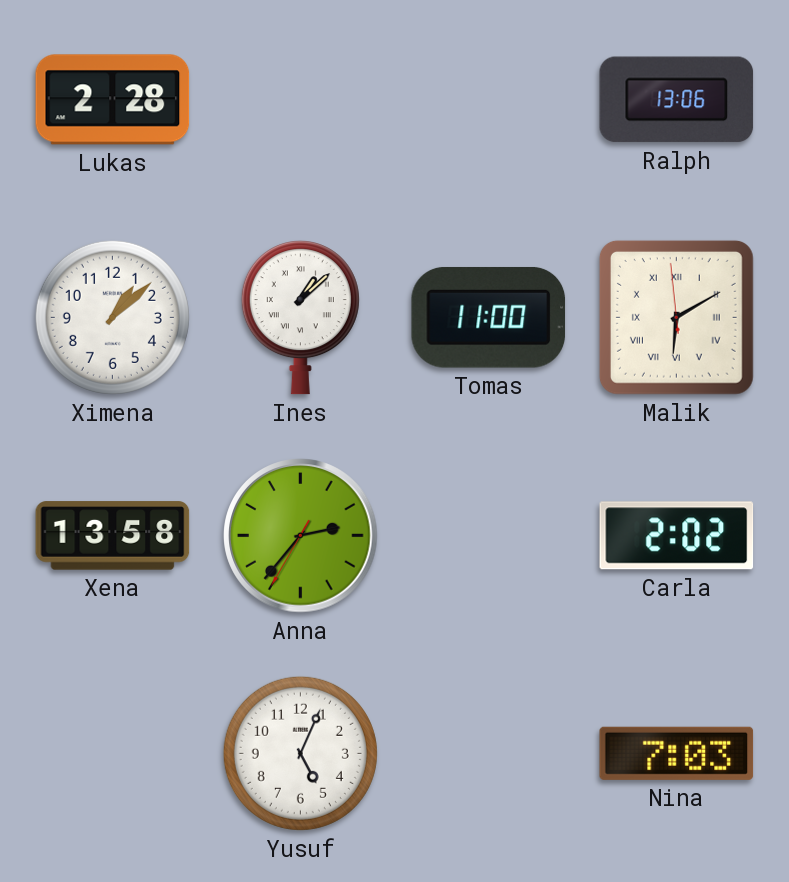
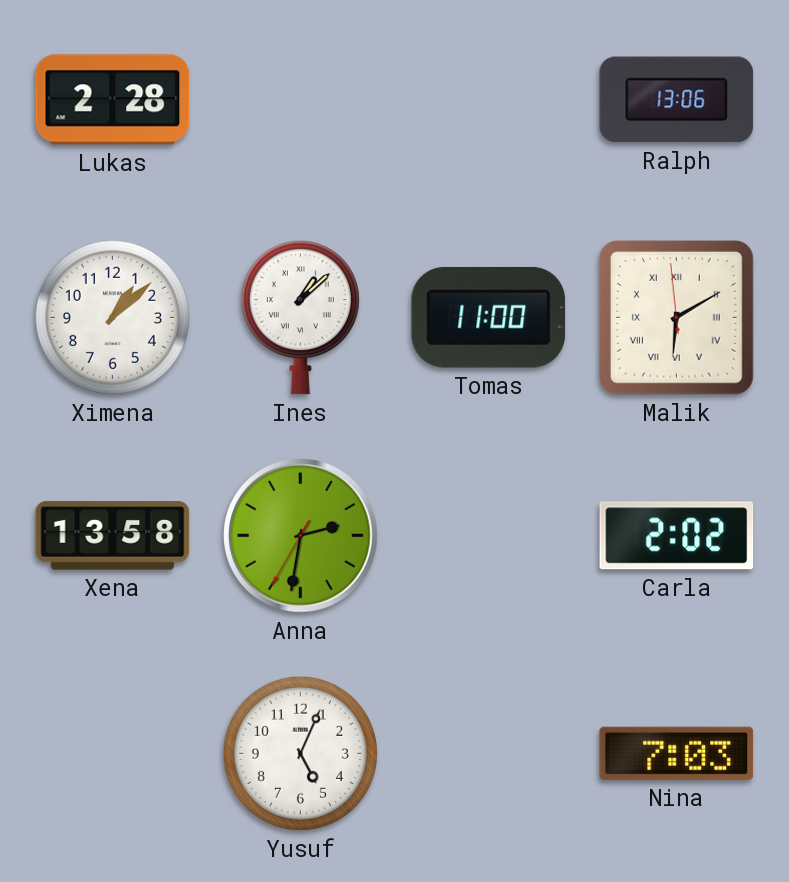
Anna: 2:36 -> 2:31 (301, 536)
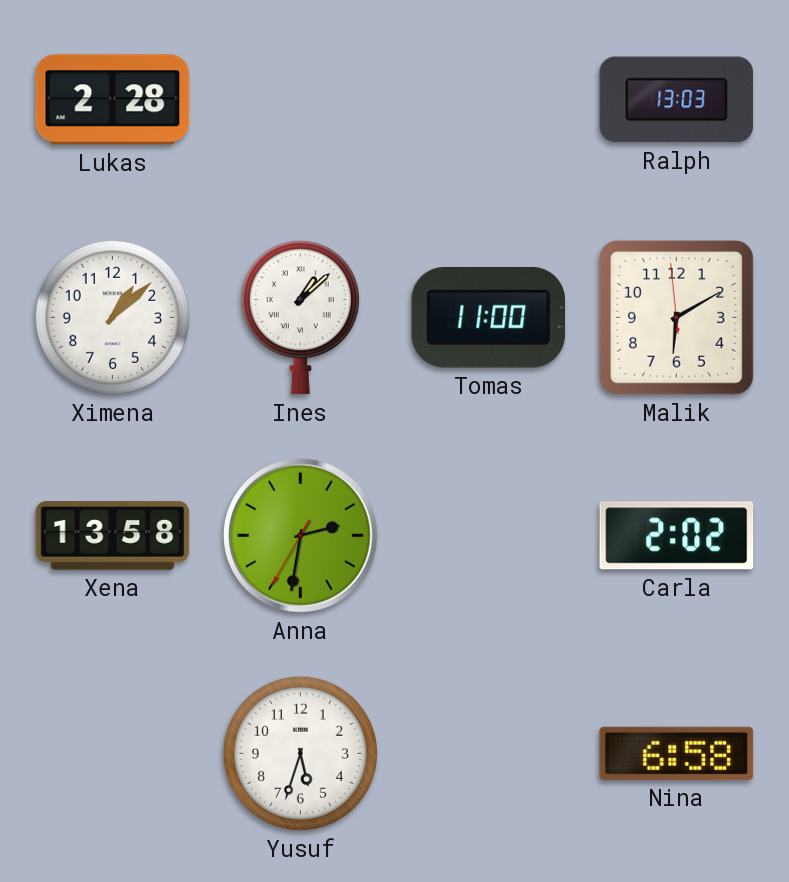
Ralph: 13:06 -> 13:03 (677, 100)
Malik numerals: Roman -> Arabic (676, 317)
Yusuf: 5:04 -> 5:33 (300, 753)
Nina: 7:03 -> 6:58 (677, 753)
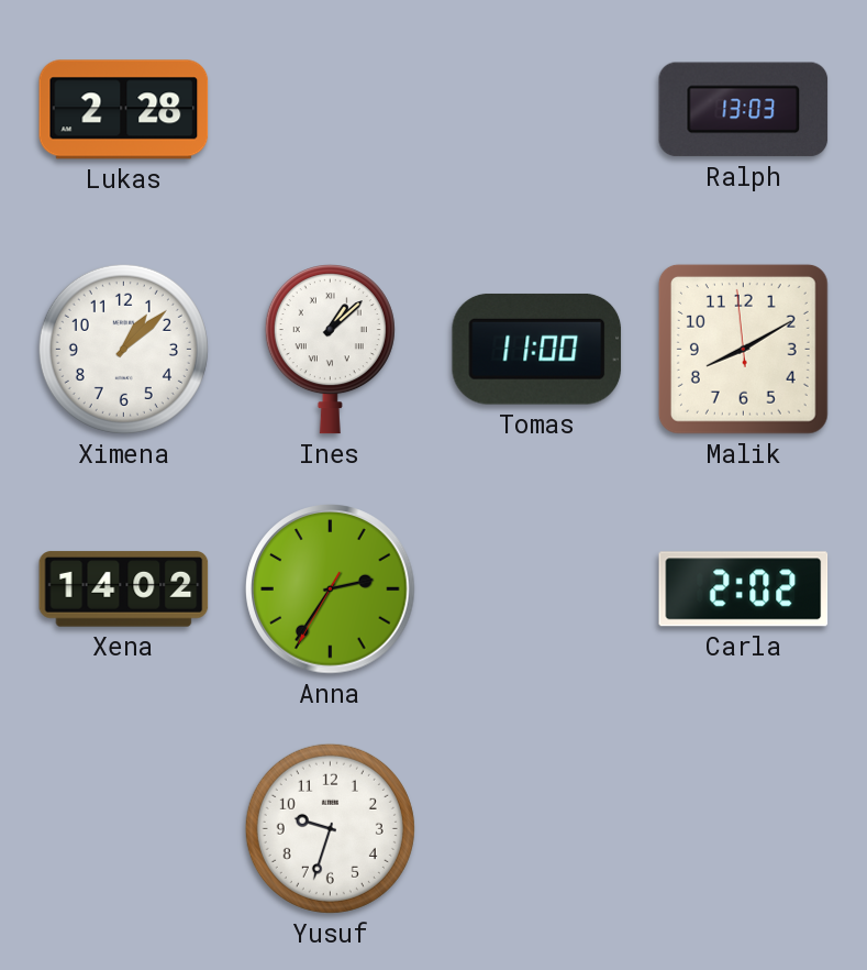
Malik: 6:09 -> 8:09 (743, 349)
Xena: 13:58 -> 14:02 (124, 589)
Anna: 2:31 -> 2:35 (331, 589)
Yusuf: 5:33 -> 9:33 (330, 828)
Nina: 6:58 -> none (677, 753)
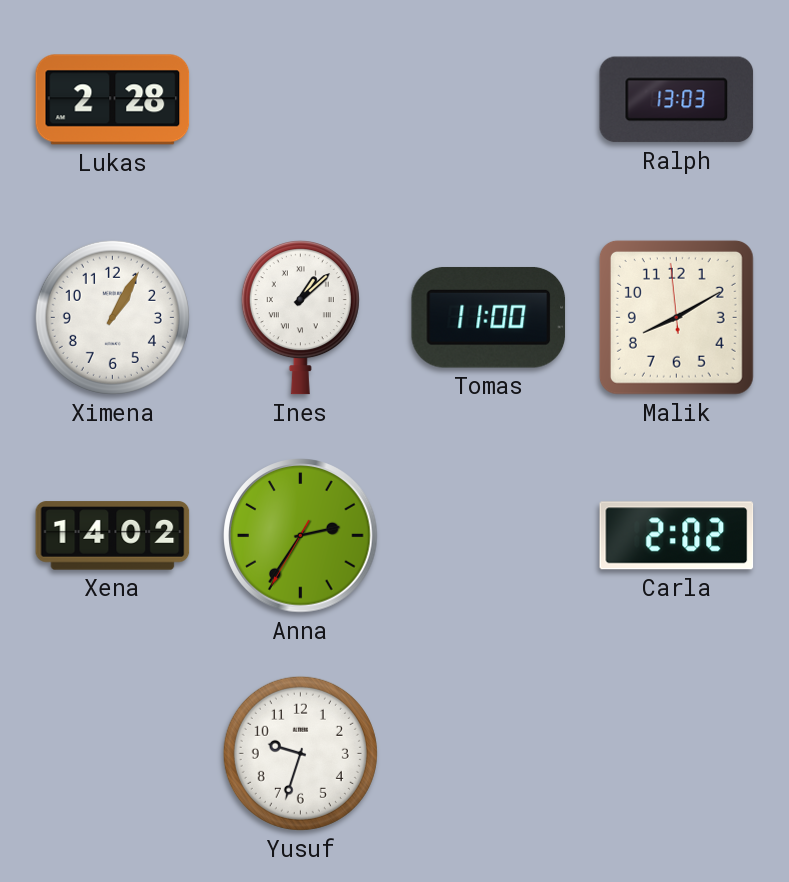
Ximena: 1:08 -> 1:05 (112, 317)
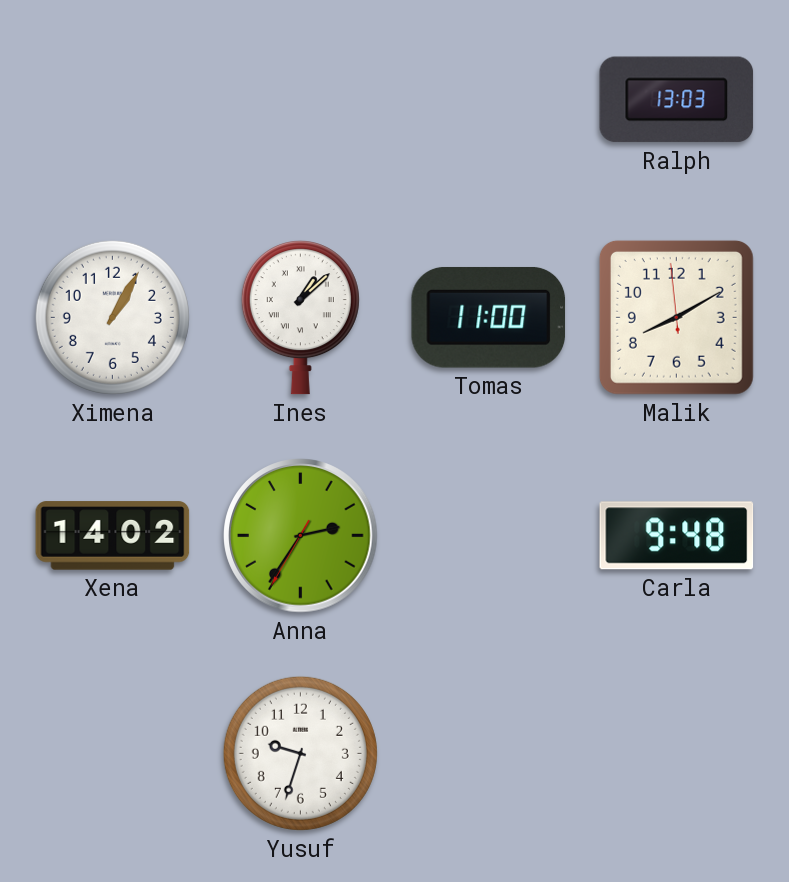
Lukas: 2:28 -> none (113, 100)
Carla: 2:02 -> 9:48 (677, 536)
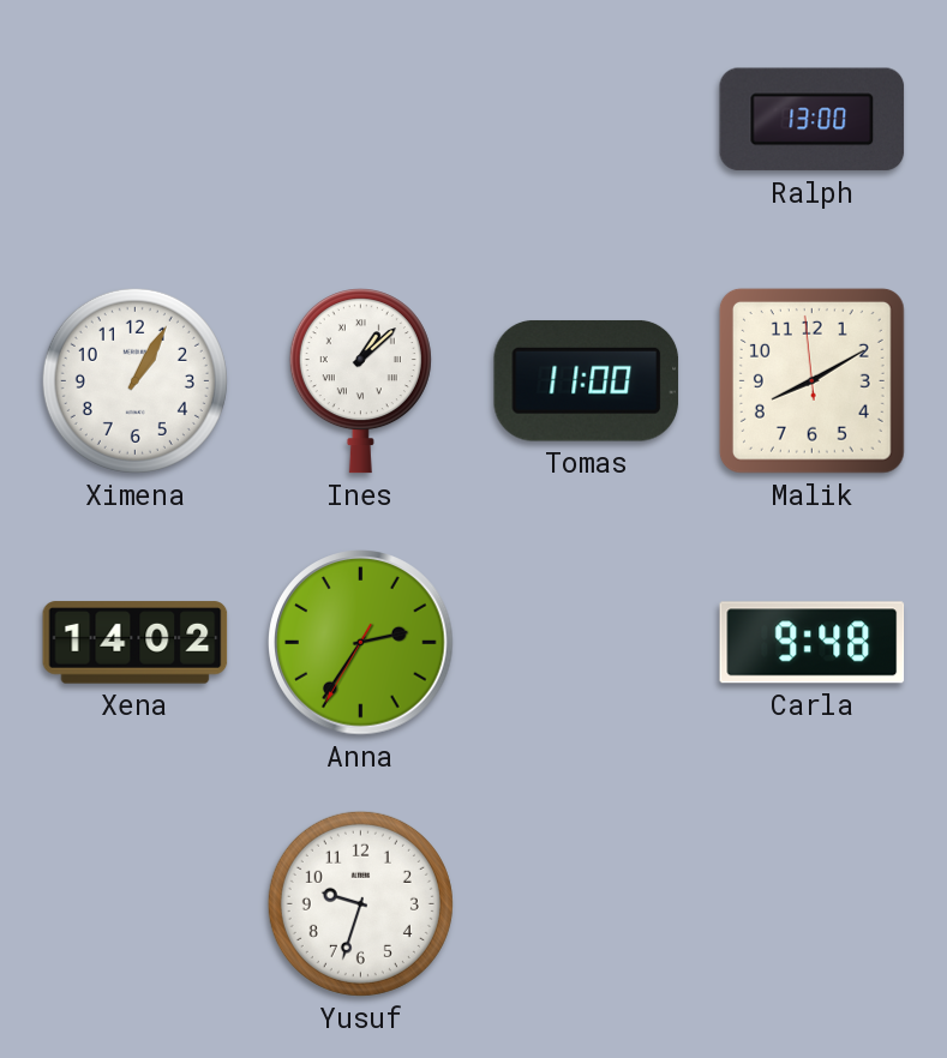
Ralph: 13:03 -> 13:00 (813, 120)
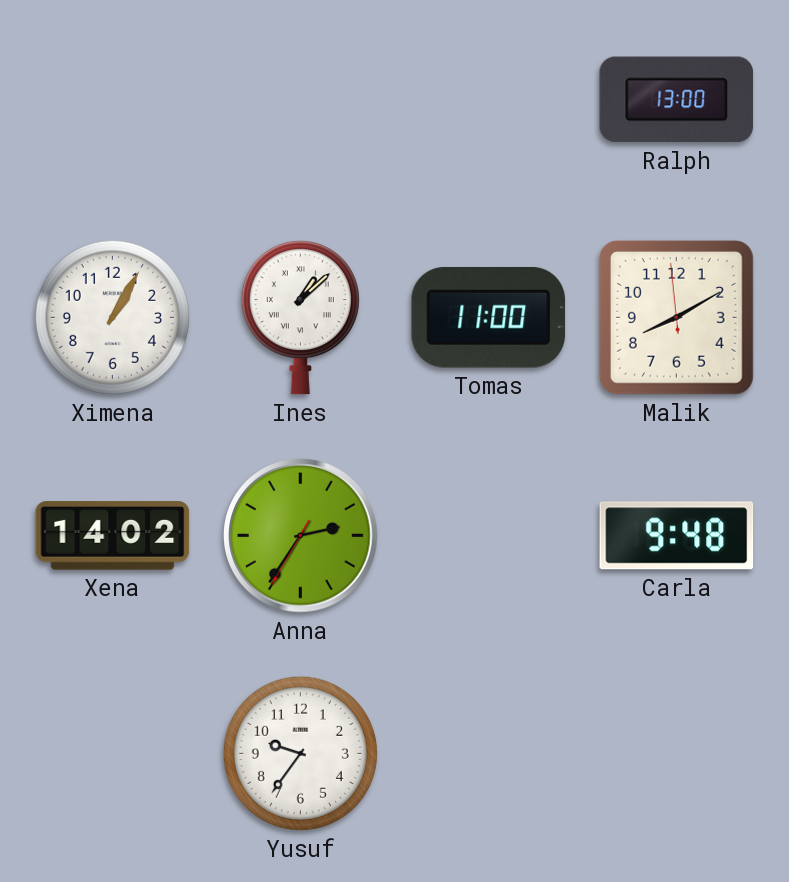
Yusuf: 9:33 -> 9:36 (300, 753)
